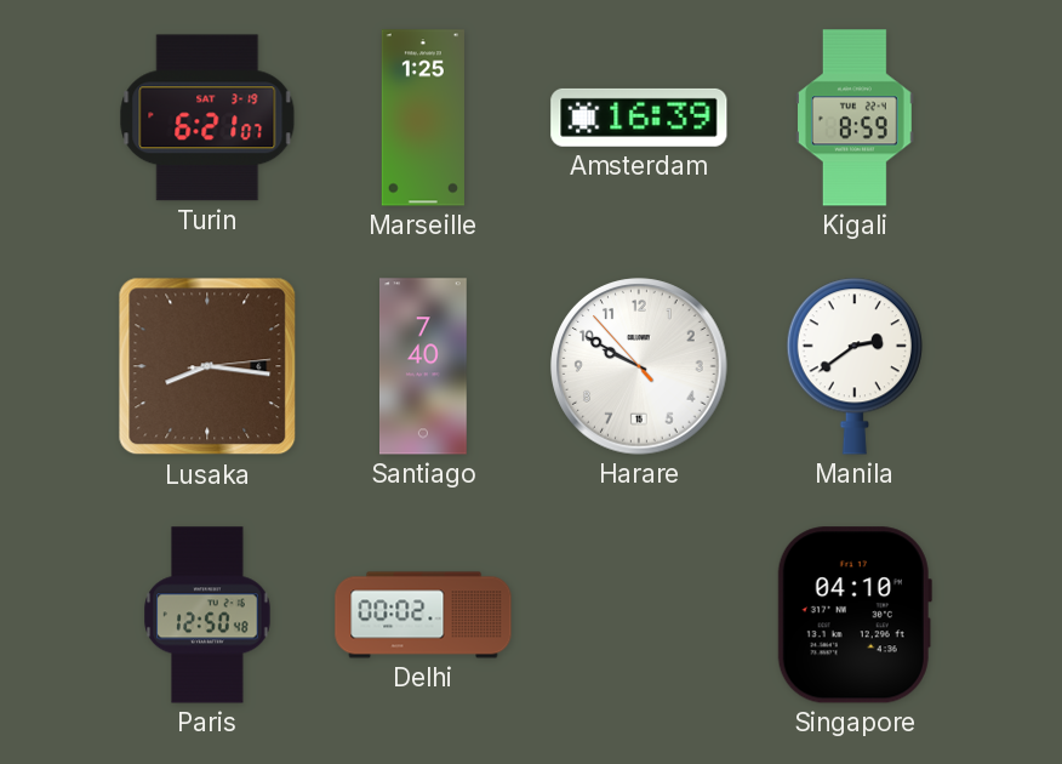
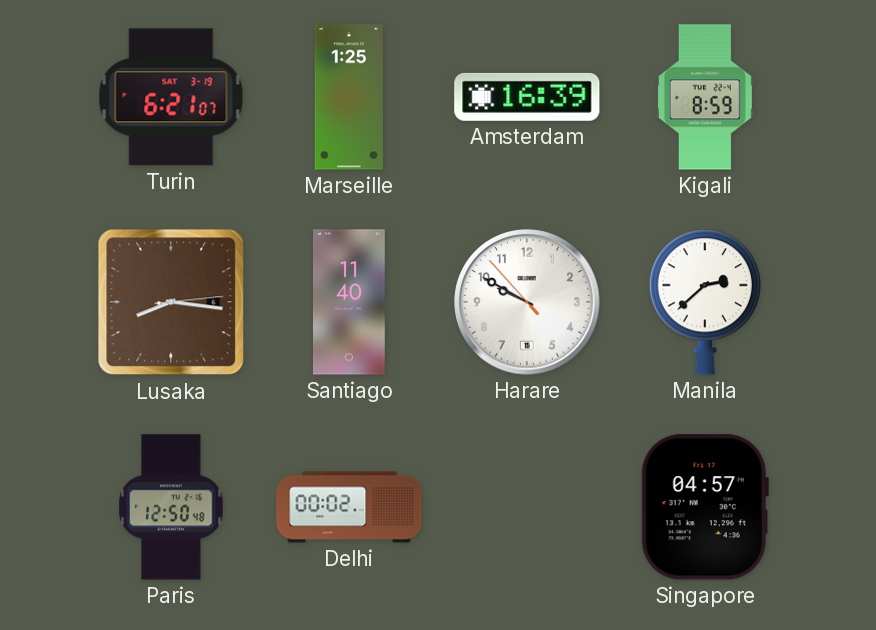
Santiago: 7:40 -> 11:40 (350, 302)
Manila: 2:39 -> 2:38 (705, 302)
Singapore: 04:10 -> 04:57 (705, 507)
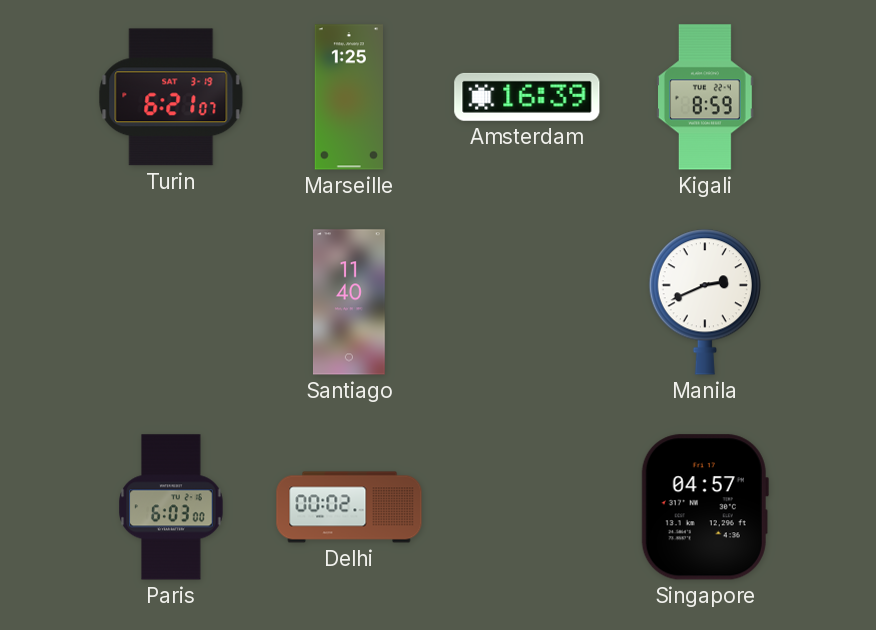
Lusaka: 8:16 -> none (171, 302)
Harare: 9:49 -> none (527, 302)
Manila: 2:38 -> 2:41 (705, 302)
Paris: 12:50 -> 6:03 (171, 507)
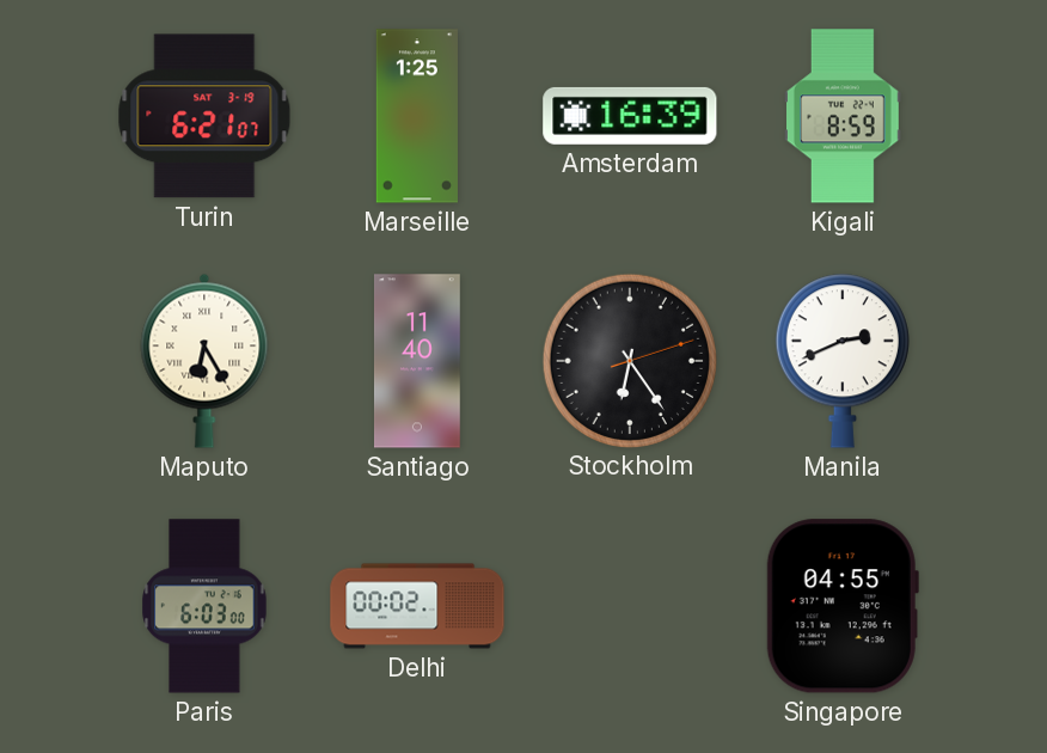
Maputo: none -> 6:25 (204, 361)
Stockholm: none -> 6:24 (629, 360)
Singapore: 04:57 -> 04:55 (843, 606)
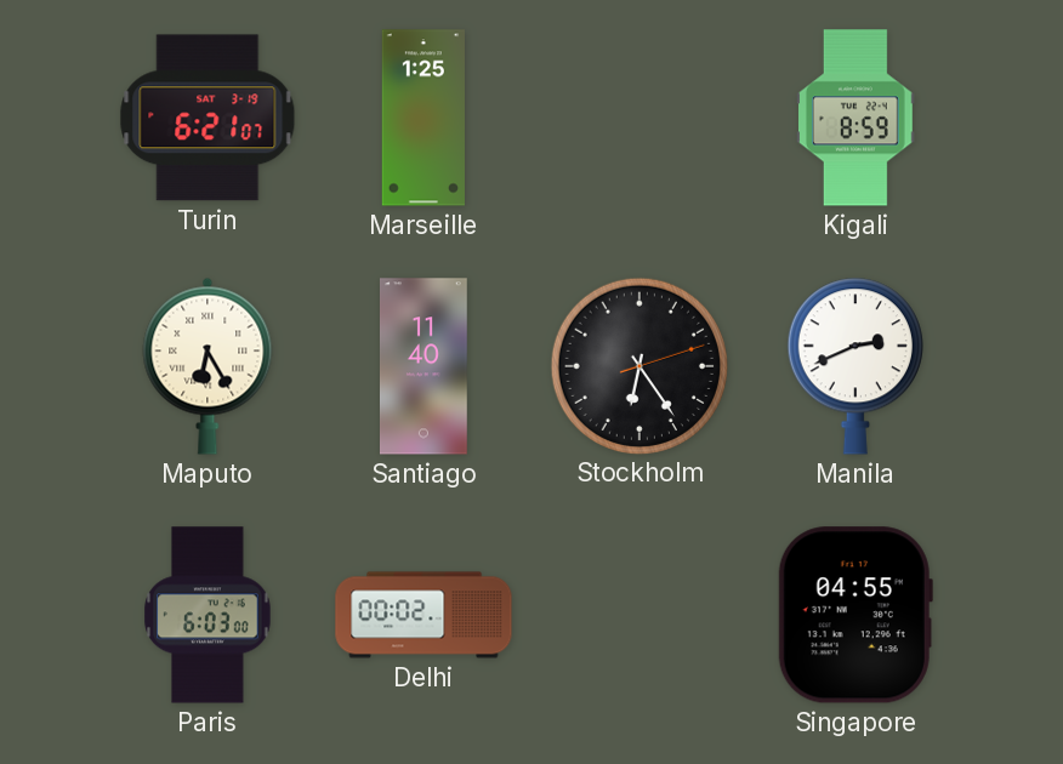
Amsterdam: 16:39 -> none (630, 116)
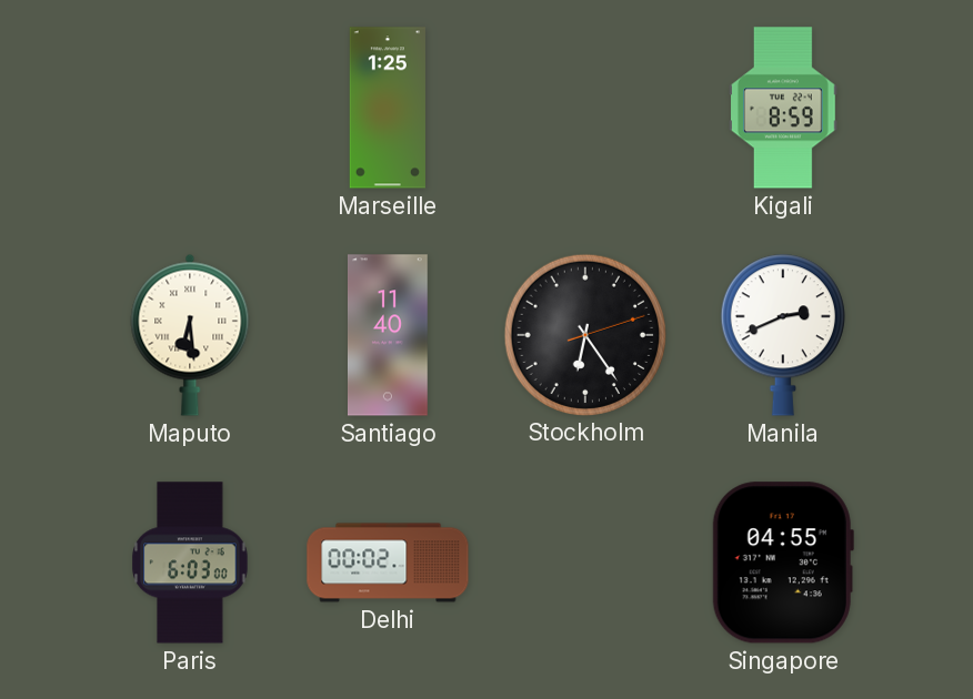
Turin: 6:21 -> none (208, 118)
Maputo: 6:25 -> 6:29 (190, 335)
